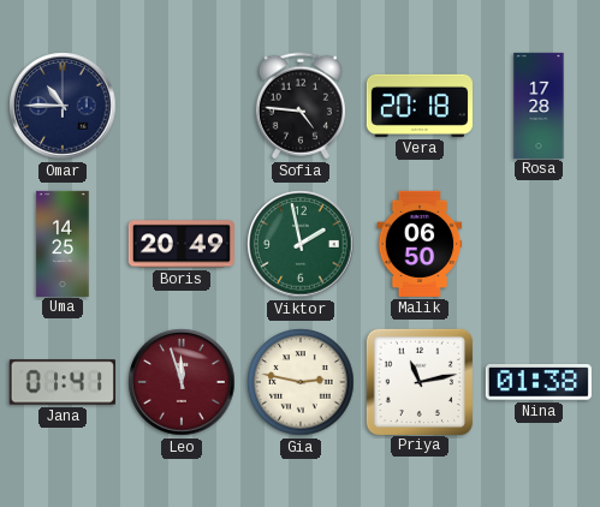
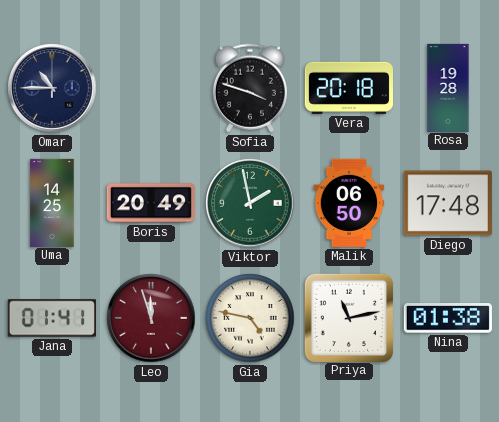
Sofia: 4:46 -> 3:48 (250, 88)
Rosa: 17:28 -> 19:28 (448, 87)
Diego: none -> 17:48 (448, 203)
Gia: 2:47 -> 4:47 (250, 318)
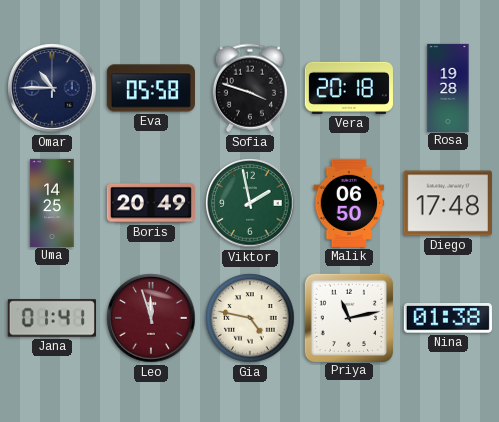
Eva: none -> 05:58 (151, 88)
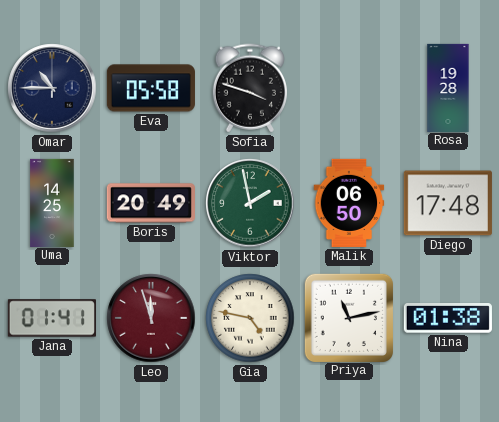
Vera: 20:18 -> none (349, 88)
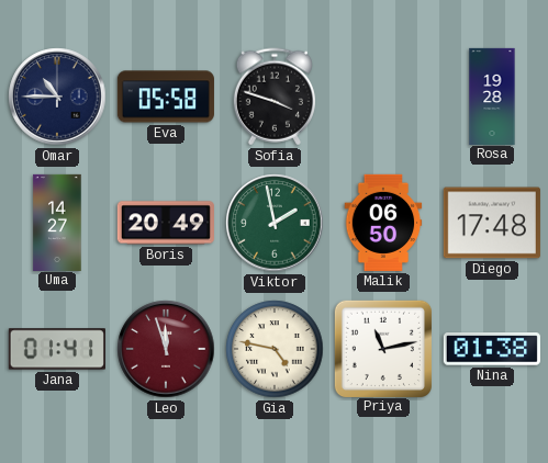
Uma: 14:25 -> 14:27 (57, 222)
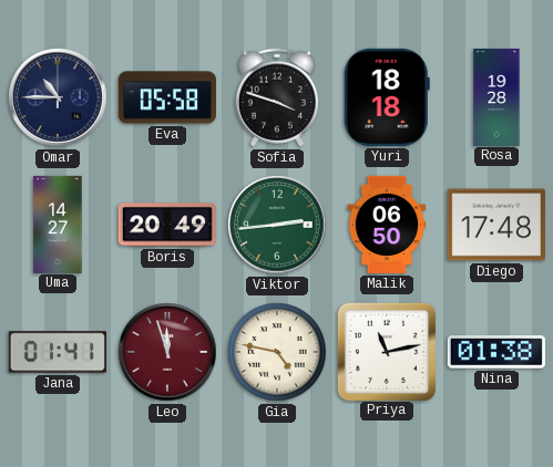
Yuri: none -> 18:18 (387, 97)
Viktor: 1:58 -> 2:44 (277, 225)
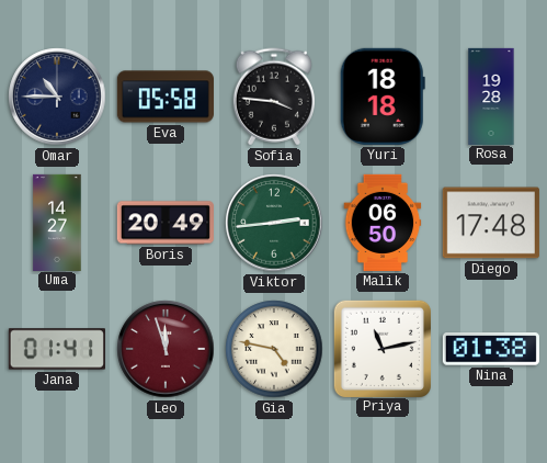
Sofia: 3:48 -> 3:46 (274, 97)
